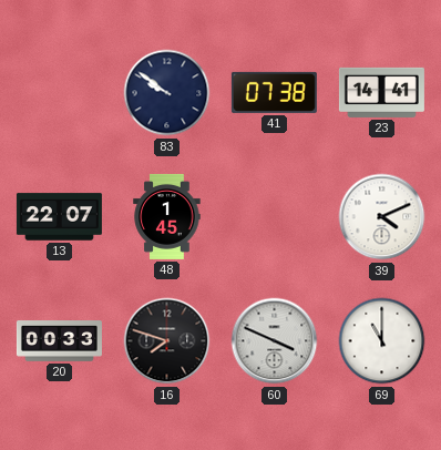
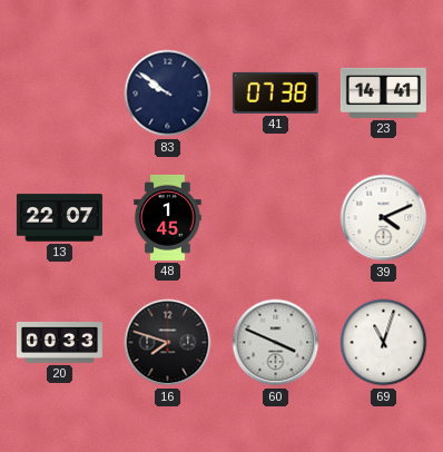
69: 11:00 -> 11:03 (384, 343)
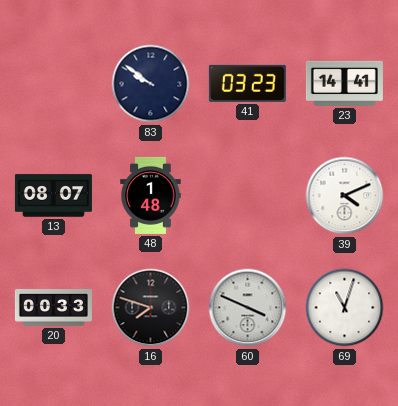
41: 07:38 -> 03:23 (247, 83)
13: 22:07 -> 08:07 (53, 196)
48: 1:45 -> 1:48 (151, 195)
